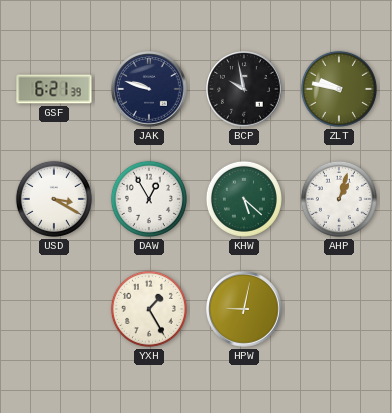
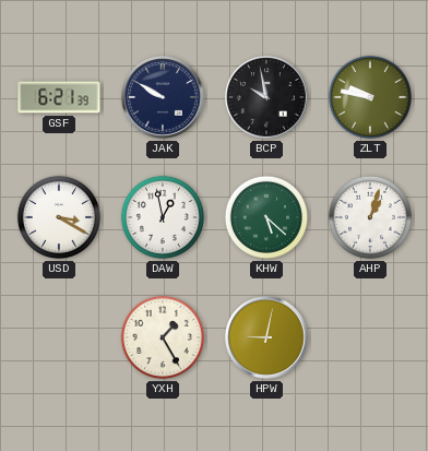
JAK: 9:48 -> 9:50 (163, 97)
DAW: 12:55 -> 12:58 (163, 217)
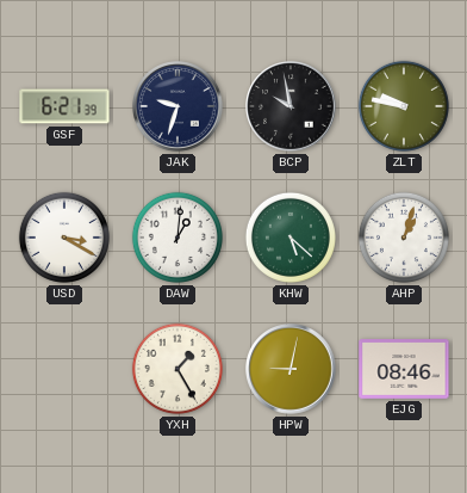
JAK: 9:50 -> 9:33 (178, 106)
DAW: 12:58 -> 1:01 (178, 238)
EJG: none -> 08:46 (404, 369)
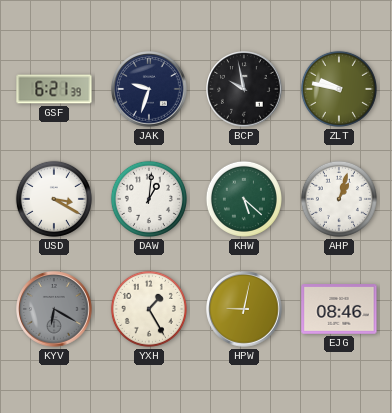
KYV: none -> 6:20 (54, 309)
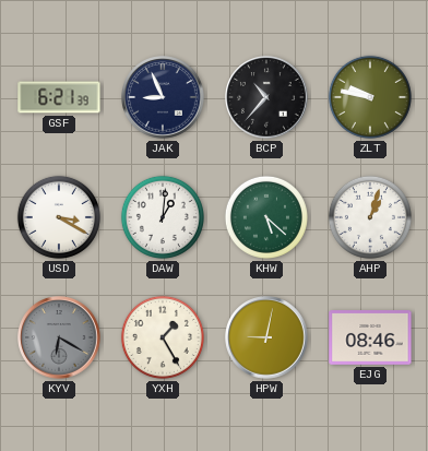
JAK: 9:33 -> 8:56 (163, 97)
BCP: 9:58 -> 10:37 (266, 97)
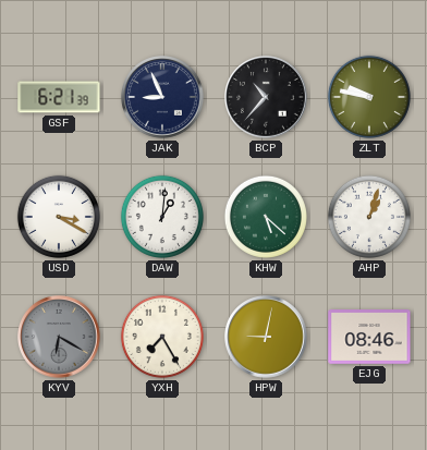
YXH: 1:25 -> 7:25 (162, 337)
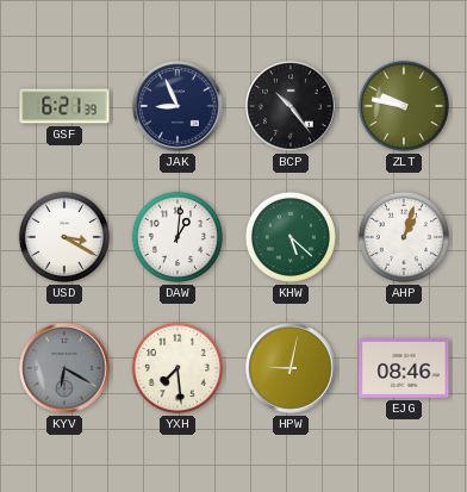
BCP: 10:37 -> 10:24 (291, 106)
YXH: 7:25 -> 7:29 (178, 368)
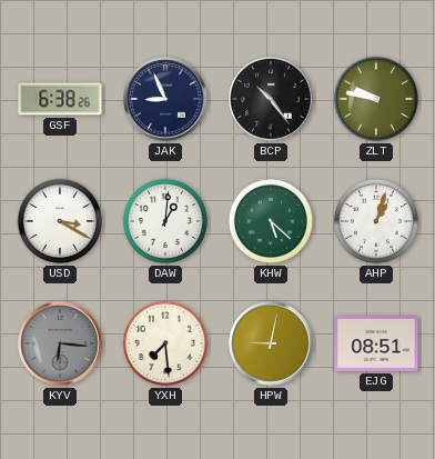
GSF: 6:21 -> 6:38 (60, 99)
KYV: 6:20 -> 6:16 (60, 343)
EJG: 08:46 -> 08:51 (376, 343)
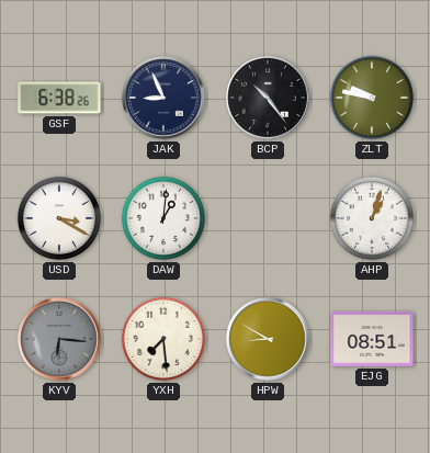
KHW: 5:22 -> none (271, 221)
HPW: 9:02 -> 8:50 (268, 339)
